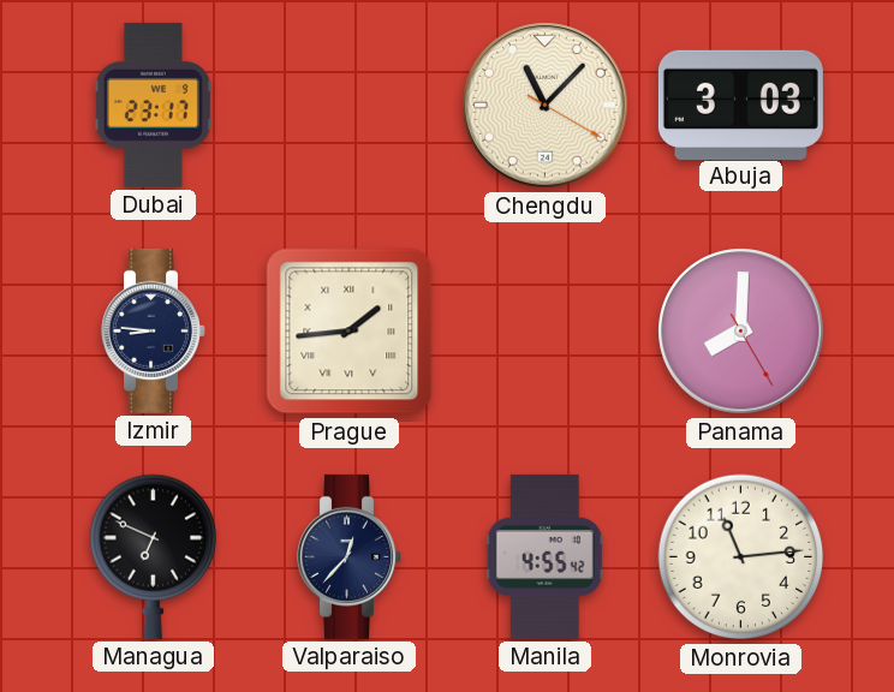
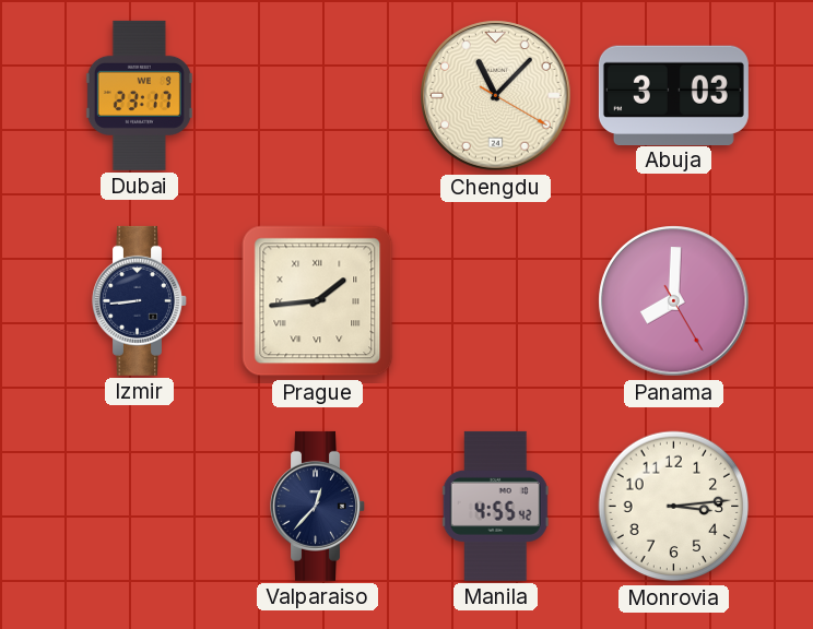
Izmir: 8:46 -> 8:44 (140, 300)
Managua: 6:49 -> none (154, 556)
Monrovia: 11:14 -> 3:14 (674, 507)
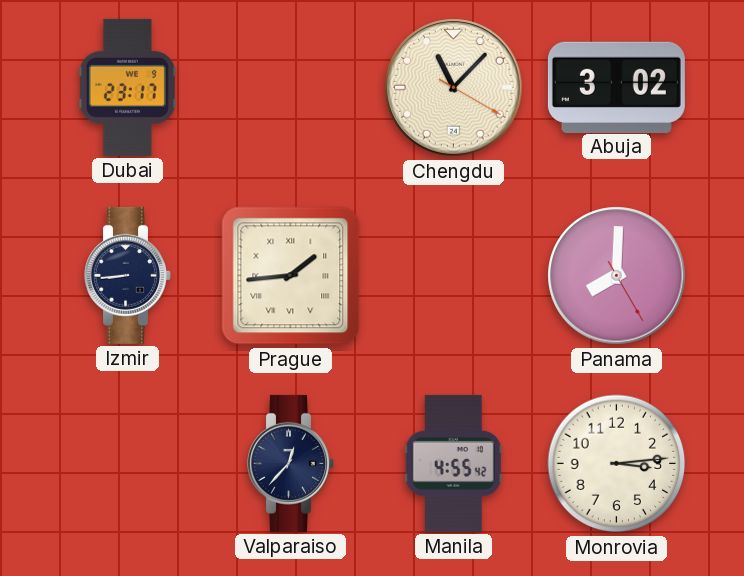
Abuja: 3:03 -> 3:02 (616, 87)
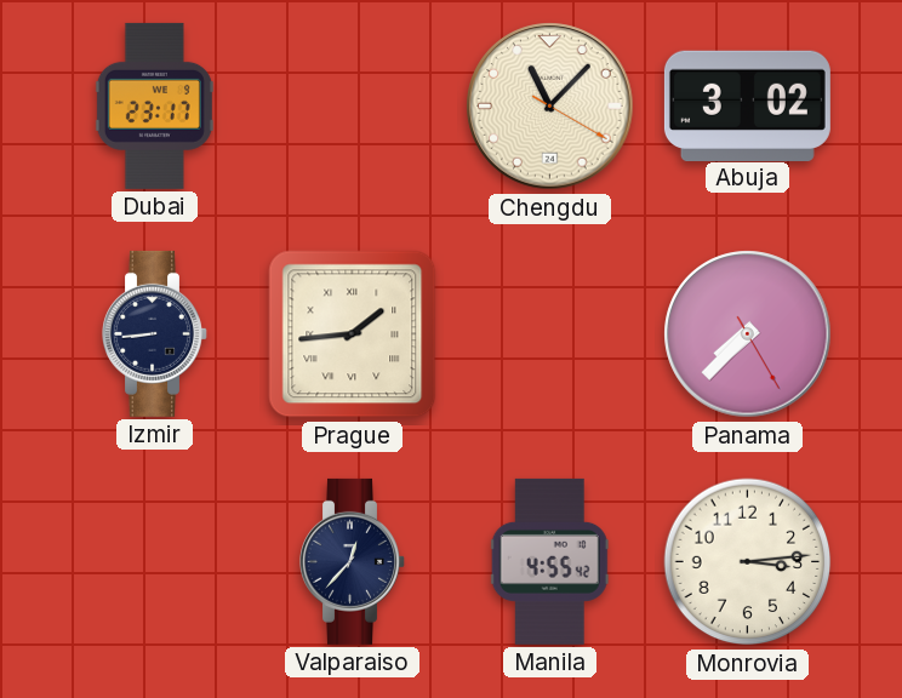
Panama: 8:00 -> 7:37 (748, 334)
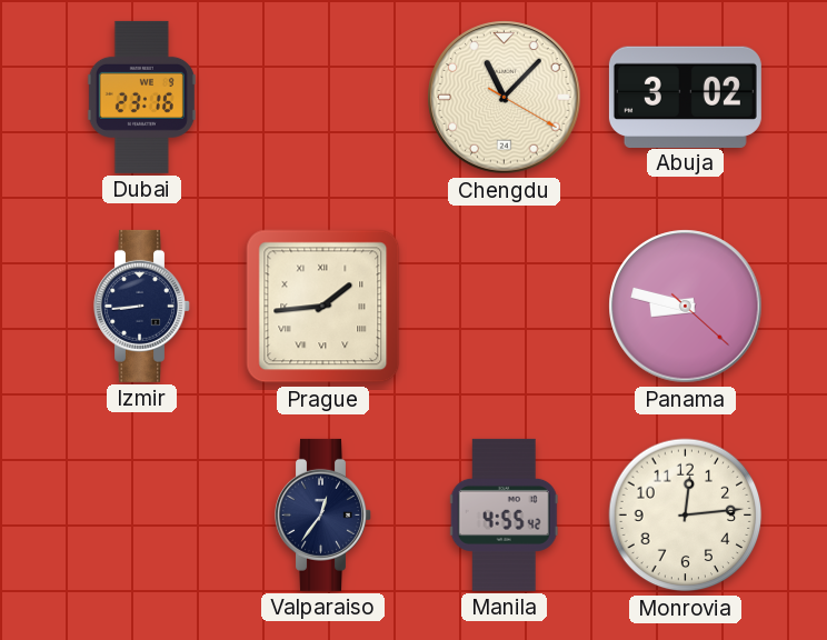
Dubai: 23:17 -> 23:16 (141, 97)
Panama: 7:37 -> 8:47 (686, 307)
Valparaiso: 12:37 -> 12:36 (323, 514)
Monrovia: 3:14 -> 12:14 (686, 516)
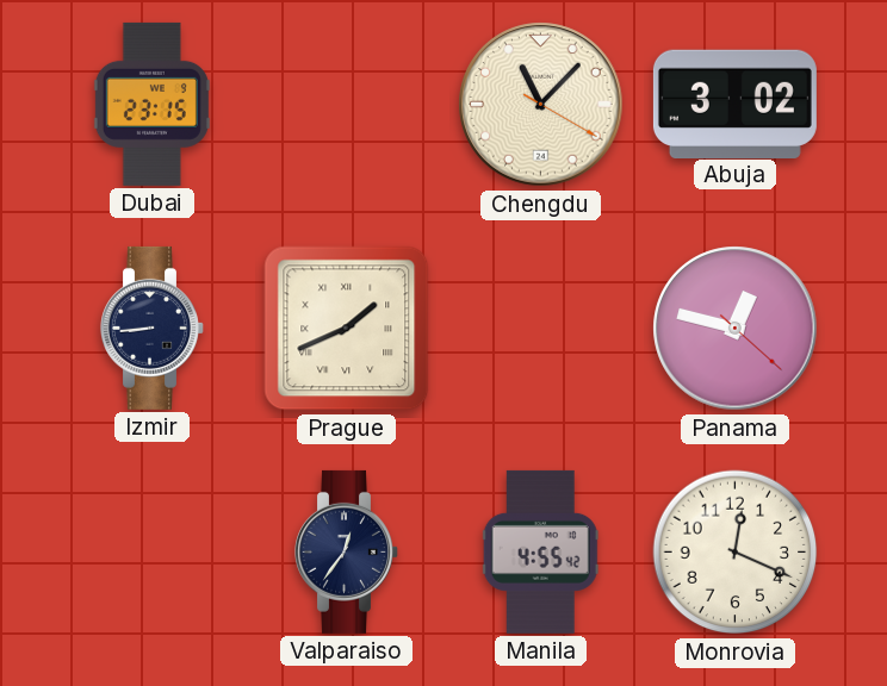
Dubai: 23:16 -> 23:15 (151, 104)
Prague: 1:44 -> 1:41 (347, 329)
Panama: 8:47 -> 12:47 (736, 329)
Monrovia: 12:14 -> 12:19 (736, 553)
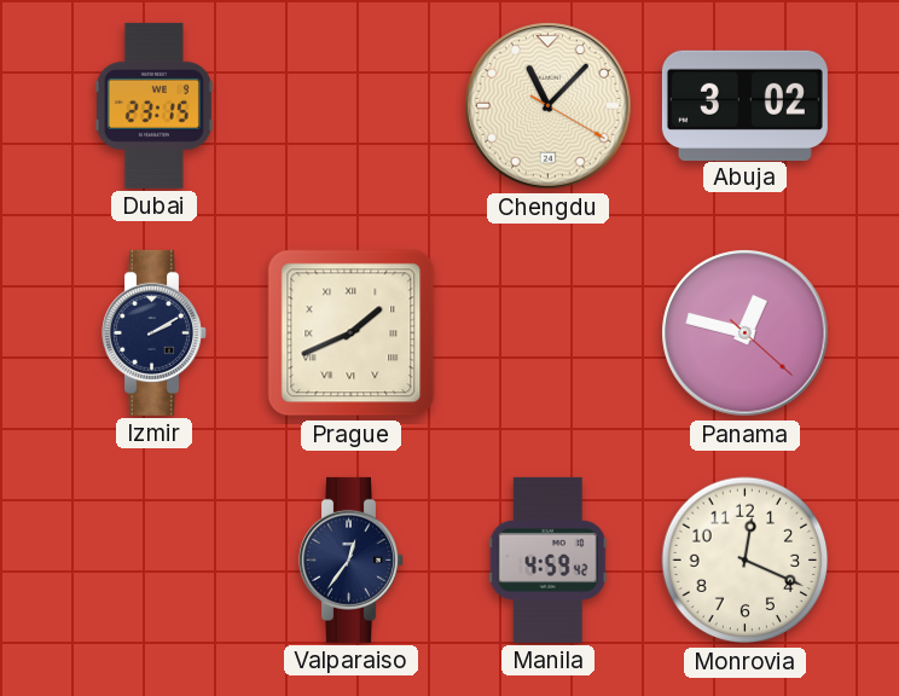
Izmir: 8:44 -> 2:10 (155, 332)
Manila: 4:55 -> 4:59 (547, 559)
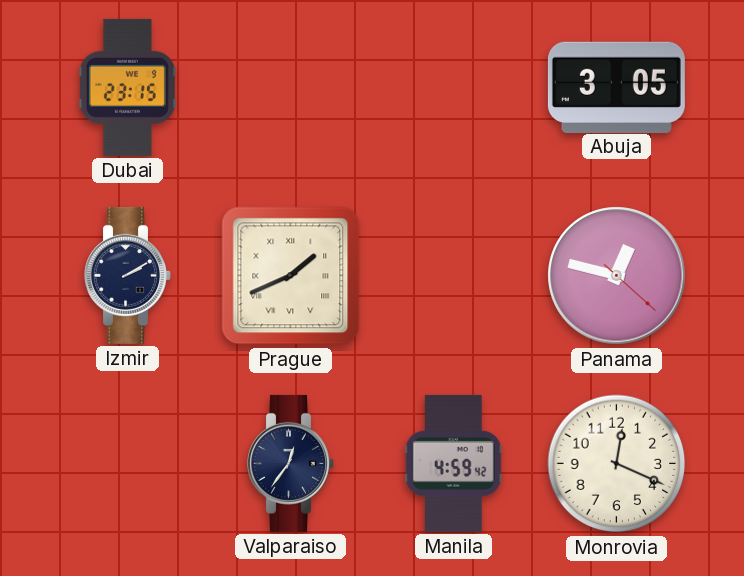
Chengdu: 11:07 -> none (549, 106)
Abuja: 3:02 -> 3:05 (616, 87)
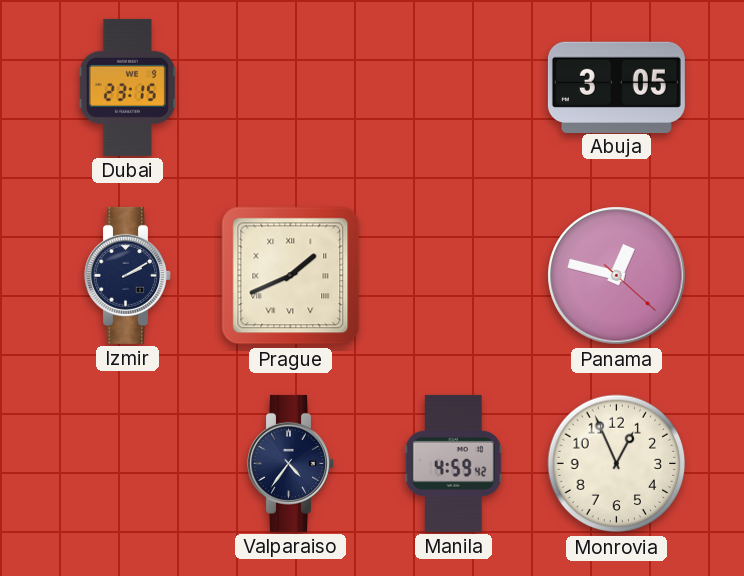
Valparaiso: 12:36 -> 4:36 (291, 463)
Monrovia: 12:19 -> 12:56 (617, 464)
